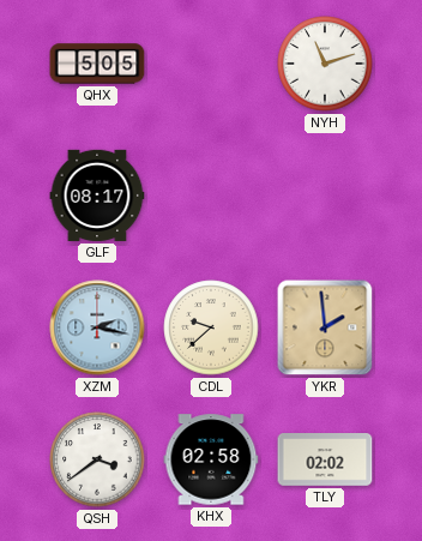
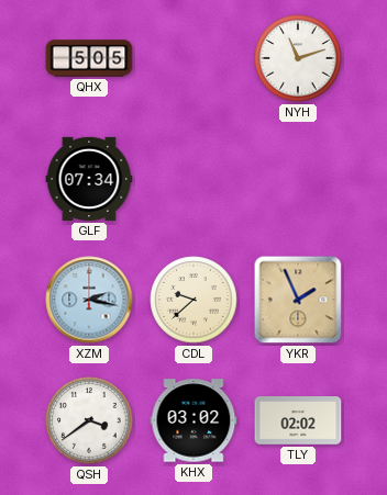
GLF: 08:17 -> 07:34 (89, 179)
YKR: 1:59 -> 1:56 (298, 300)
KHX: 02:58 -> 03:02 (193, 420)
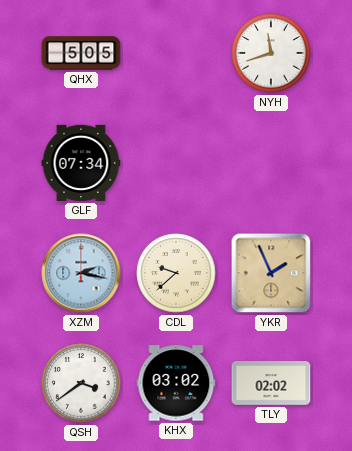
NYH: 11:12 -> 11:42 (271, 53)
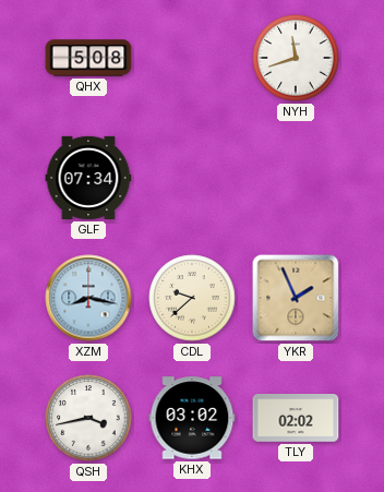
QHX: 5:05 -> 5:08 (88, 58)
XZM: 2:17 -> 8:17 (88, 298)
QSH: 3:39 -> 3:43 (88, 418)
